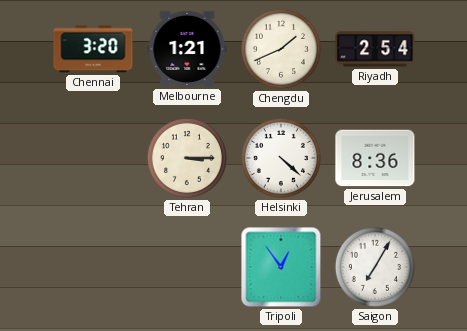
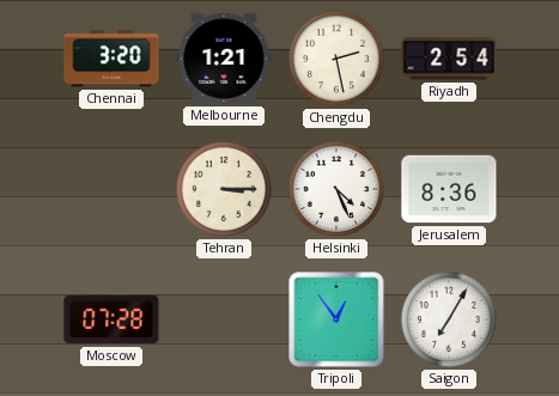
Chengdu: 1:41 -> 2:28 (336, 59)
Helsinki: 4:22 -> 4:26 (336, 189)
Moscow: none -> 07:28 (111, 319)
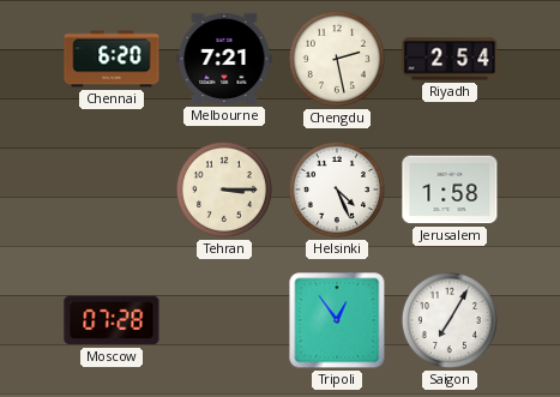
Chennai: 3:20 -> 6:20 (112, 59)
Melbourne: 1:21 -> 7:21 (224, 59)
Jerusalem: 8:36 -> 1:58 (450, 190)
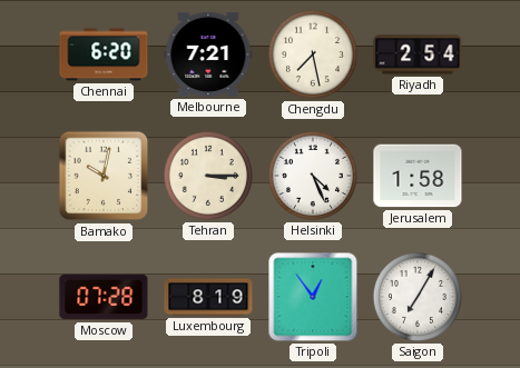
Chengdu: 2:28 -> 7:28 (313, 54)
Bamako: none -> 10:02 (104, 176)
Luxembourg: none -> 8:19 (208, 297)
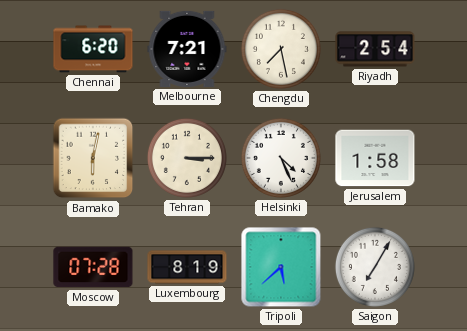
Bamako: 10:02 -> 6:02 (93, 158)
Tripoli: 12:54 -> 5:38 (281, 267)
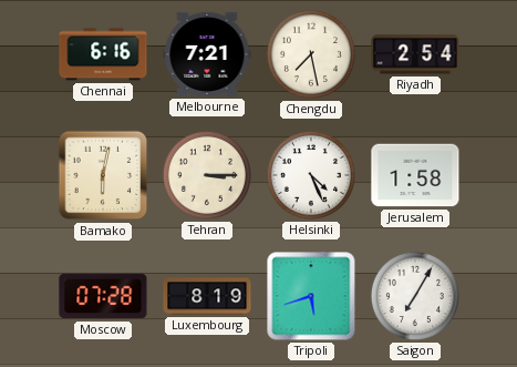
Chennai: 6:20 -> 6:16 (103, 54)
Tripoli: 5:38 -> 5:42 (311, 296)
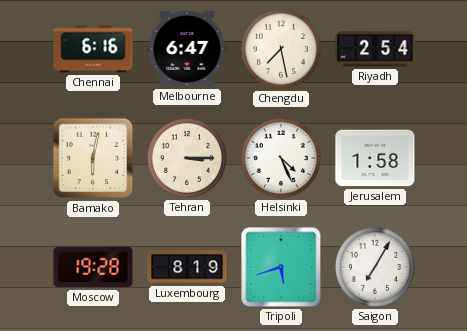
Melbourne: 7:21 -> 6:47 (187, 49)
Moscow: 07:28 -> 19:28 (93, 267)
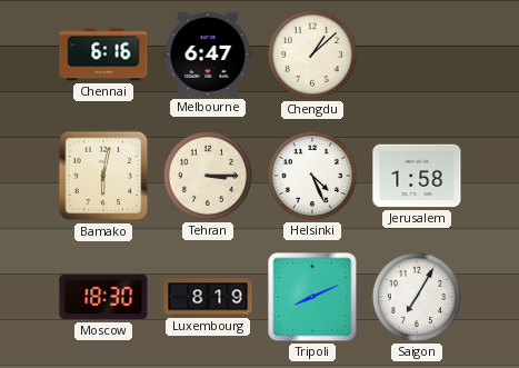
Chengdu: 7:28 -> 1:08 (312, 54)
Riyadh: 2:54 -> none (375, 49)
Moscow: 19:28 -> 18:30 (103, 297)
Tripoli: 5:42 -> 8:11 (312, 297)
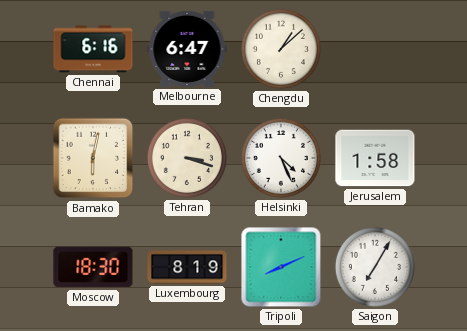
Tehran: 3:15 -> 3:18 (187, 158)
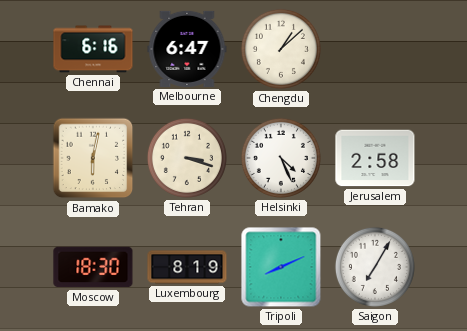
Jerusalem: 1:58 -> 2:58 (375, 158)
